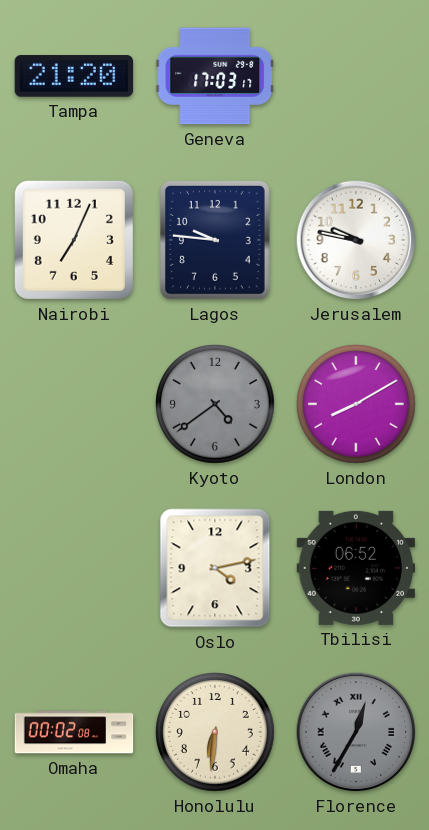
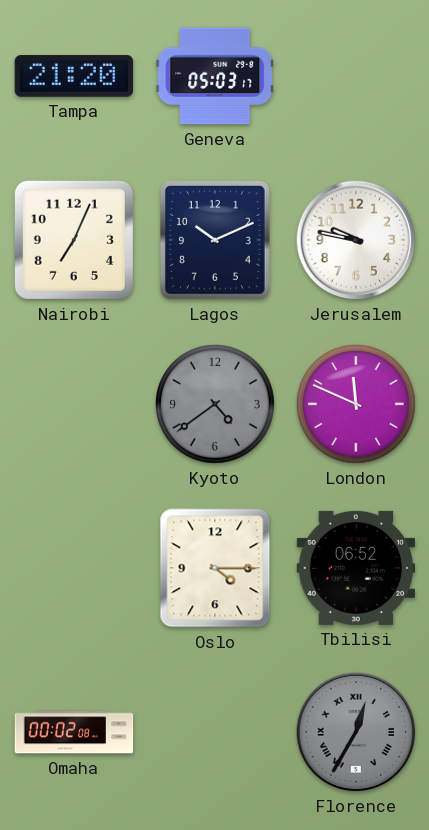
Geneva: 17:03 -> 05:03 (215, 76)
Lagos: 9:46 -> 10:11 (215, 241)
London: 8:10 -> 11:49 (357, 405)
Oslo: 4:13 -> 4:15 (215, 568)
Honolulu: 6:31 -> none (216, 733)
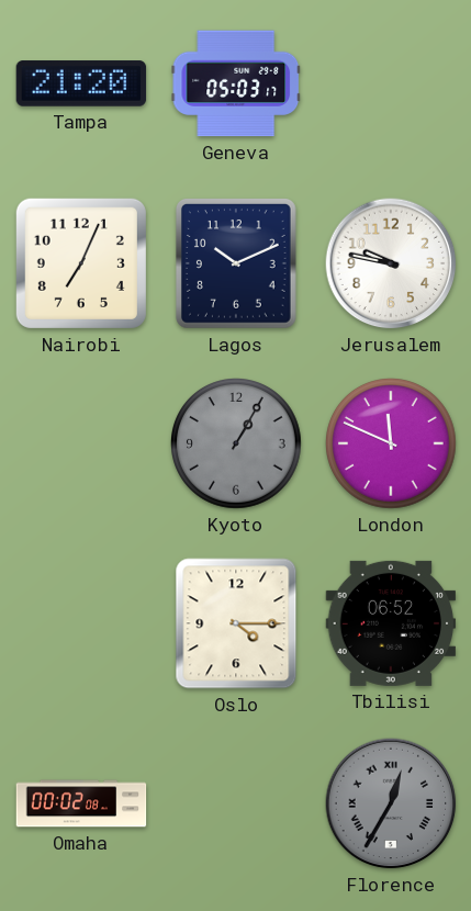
Kyoto: 4:39 -> 1:05 (237, 445)
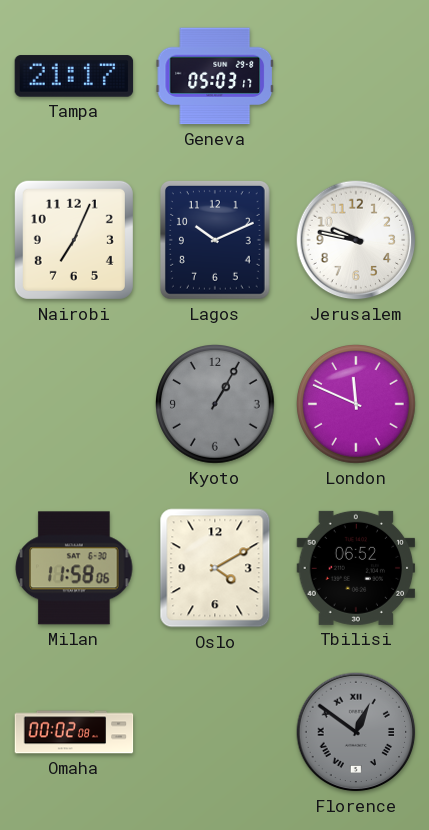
Tampa: 21:20 -> 21:17 (74, 76)
Milan: none -> 11:58 (74, 568)
Oslo: 4:15 -> 4:10 (215, 568)
Florence: 12:35 -> 12:51 (356, 732)
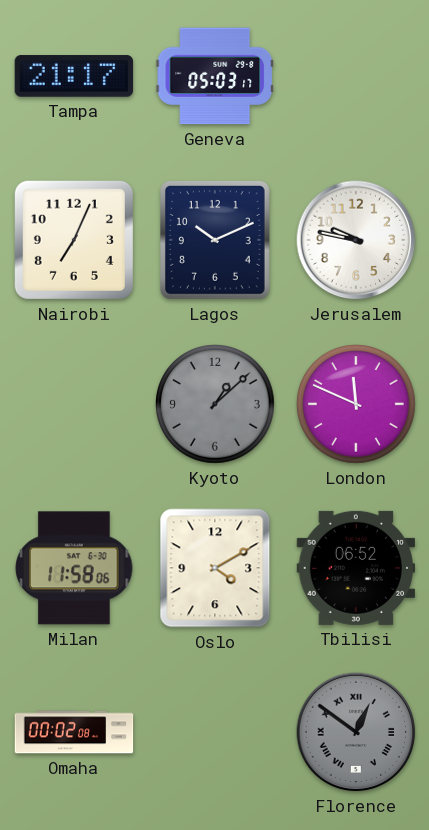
Kyoto: 1:05 -> 1:08 (216, 405)
